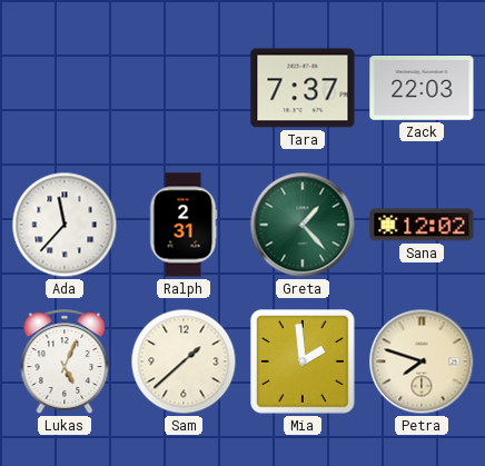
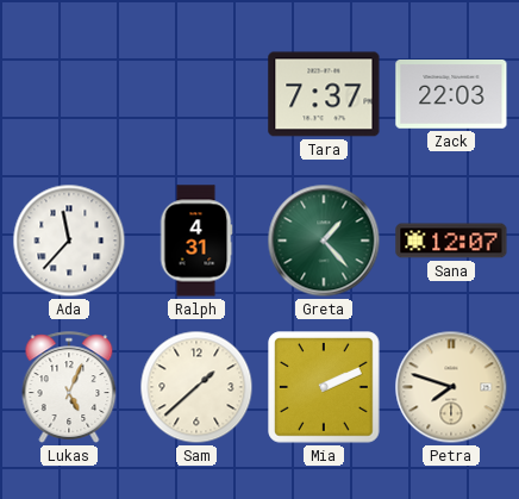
Ralph: 2:31 -> 4:31 (196, 241)
Sana: 12:02 -> 12:07 (451, 241)
Mia: 1:59 -> 2:11 (325, 388)
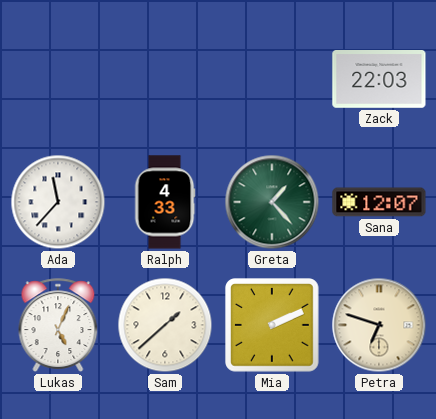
Tara: 7:37 -> none (324, 94)
Ralph: 4:31 -> 4:33 (165, 202)
Petra: 7:48 -> 6:48 (379, 325)
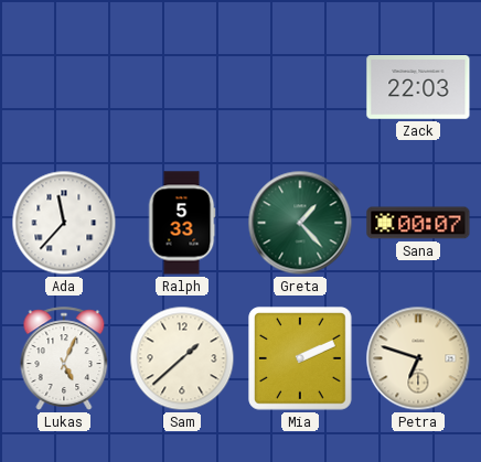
Ralph: 4:33 -> 5:33 (182, 223)
Sana: 12:07 -> 00:07 (418, 223)
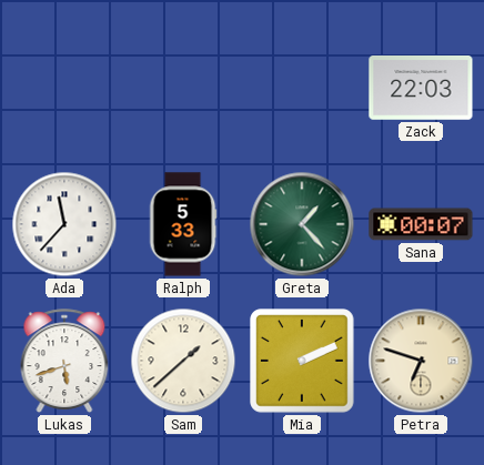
Lukas: 5:04 -> 5:42 (64, 361)
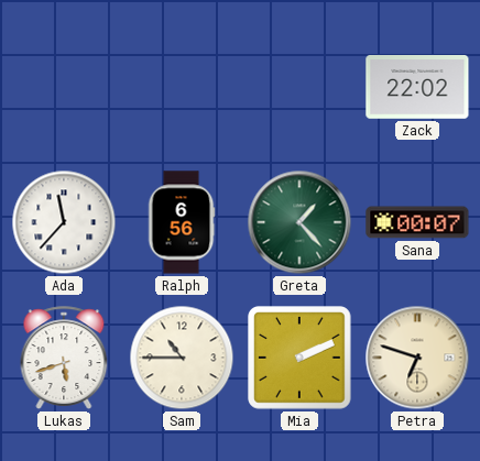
Zack: 22:03 -> 22:02 (417, 88)
Ralph: 5:33 -> 6:56 (182, 222)
Sam: 1:38 -> 10:45 (182, 358)
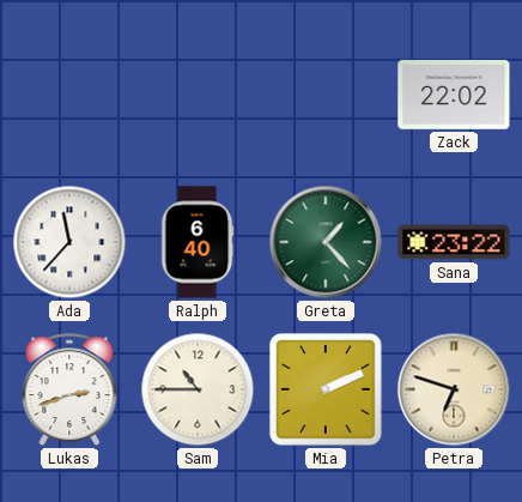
Ralph: 6:56 -> 6:40 (198, 242)
Sana: 00:07 -> 23:22 (454, 242)
Lukas: 5:42 -> 2:42 (69, 389)
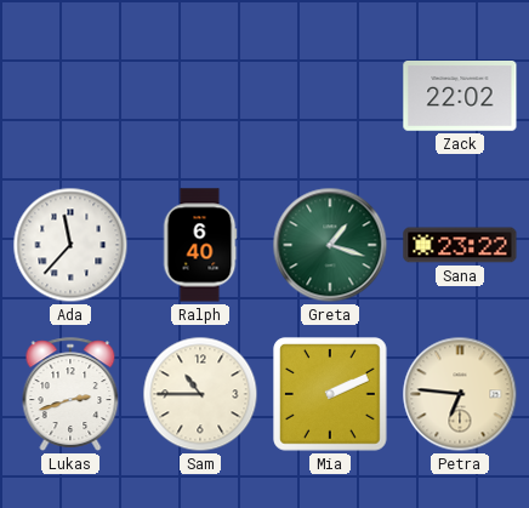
Greta: 1:23 -> 1:18 (330, 245)
Petra: 6:48 -> 6:46 (460, 394)
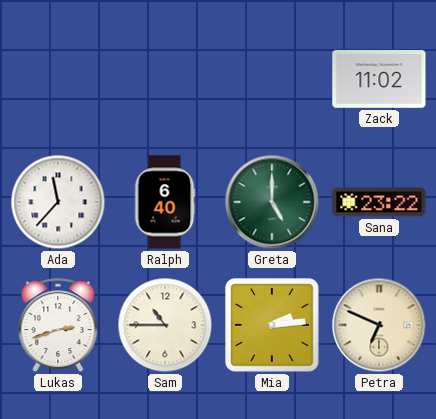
Zack: 22:02 -> 11:02 (379, 80)
Greta: 1:18 -> 5:00 (272, 202)
Mia: 2:11 -> 2:14 (273, 326)
Petra: 6:46 -> 6:49 (379, 325)
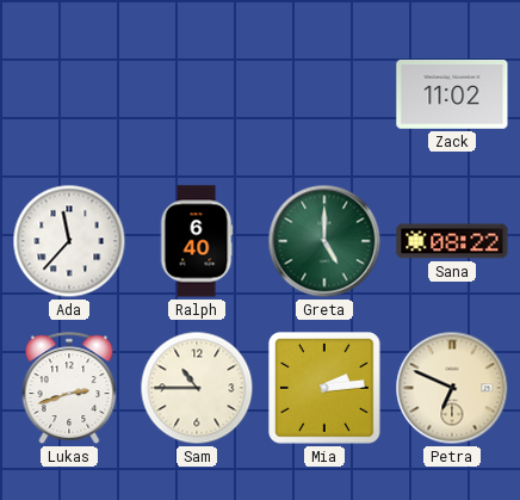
Sana: 23:22 -> 08:22 (452, 241)
